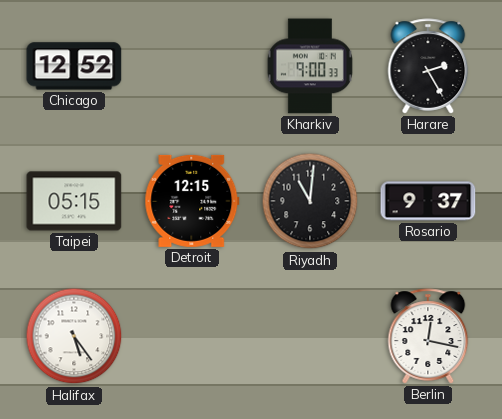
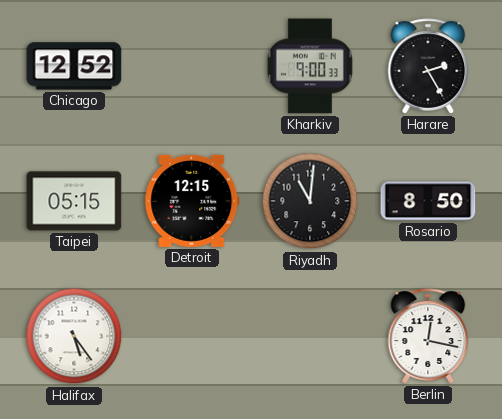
Rosario: 9:37 -> 8:50 (428, 201)
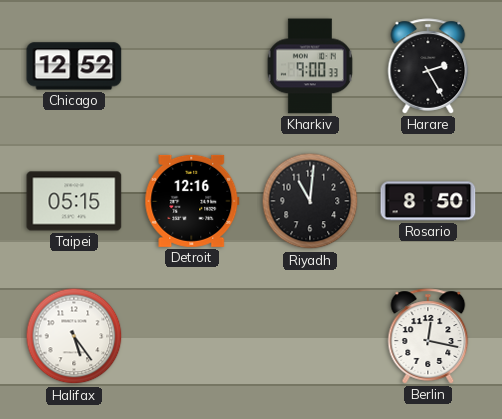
Detroit: 12:15 -> 12:16 (192, 201)
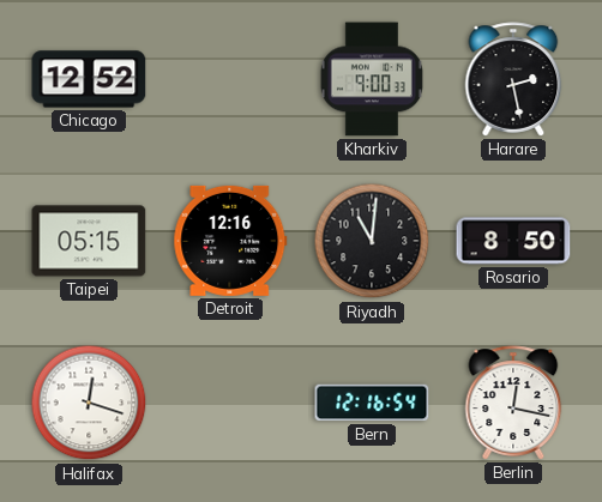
Harare: 2:25 -> 2:28 (513, 79)
Halifax: 5:24 -> 12:18 (89, 403)
Bern: none -> 12:16 (372, 403)
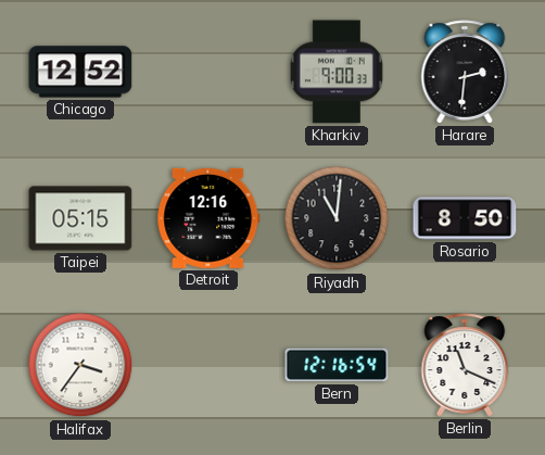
Harare: 2:28 -> 2:31 (465, 72)
Halifax: 12:18 -> 3:36 (80, 365)
Berlin: 12:17 -> 11:19 (465, 365)
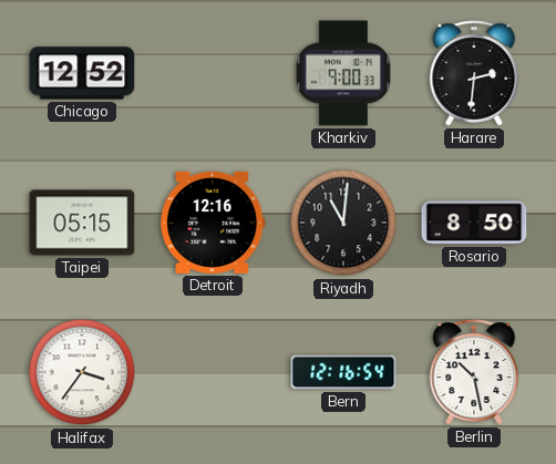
Berlin: 11:19 -> 10:28 (474, 372)
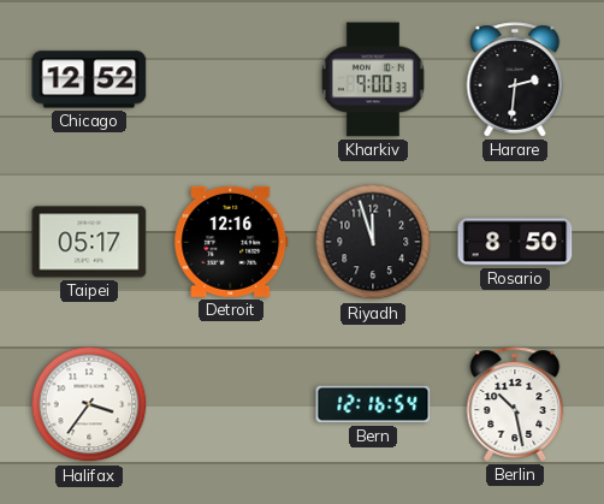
Taipei: 05:15 -> 05:17 (89, 242)
Riyadh: 11:01 -> 11:57 (373, 242)
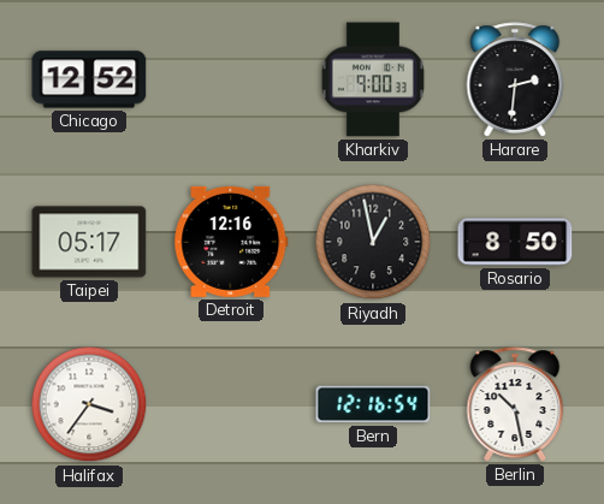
Riyadh: 11:57 -> 12:58 (373, 242)
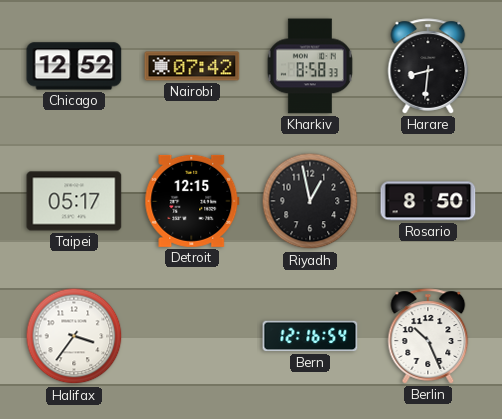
Nairobi: none -> 07:42 (192, 66)
Kharkiv: 9:00 -> 8:58 (310, 66)
Harare: 2:31 -> 8:31 (428, 66)
Detroit: 12:16 -> 12:15 (192, 201)
Berlin: 10:28 -> 10:26 (428, 336)
